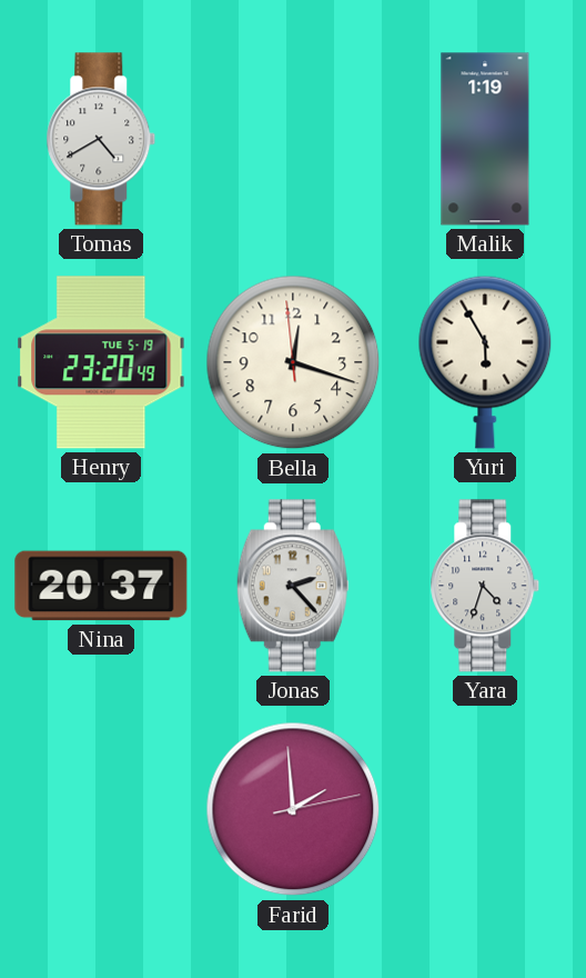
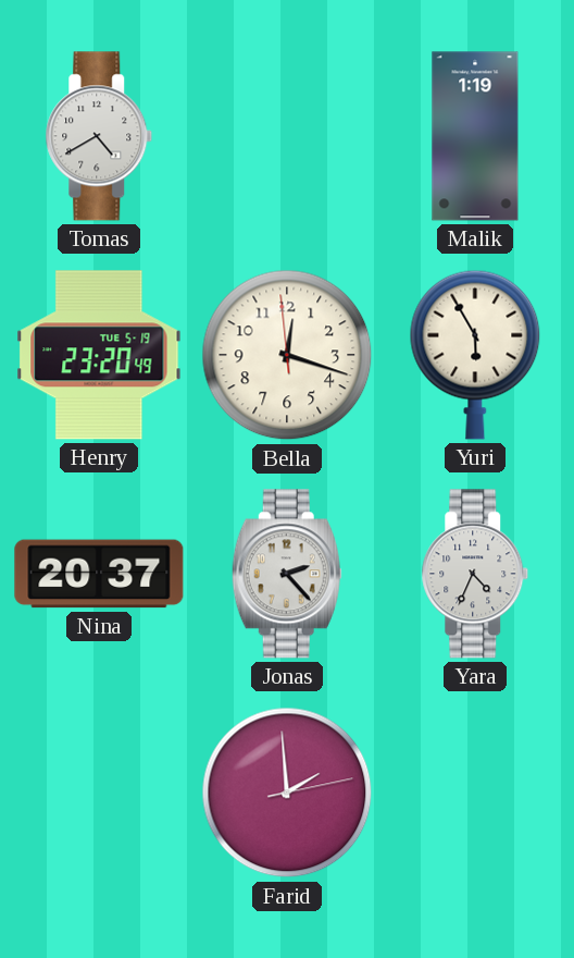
Yara: 4:33 -> 4:34 (475, 574)
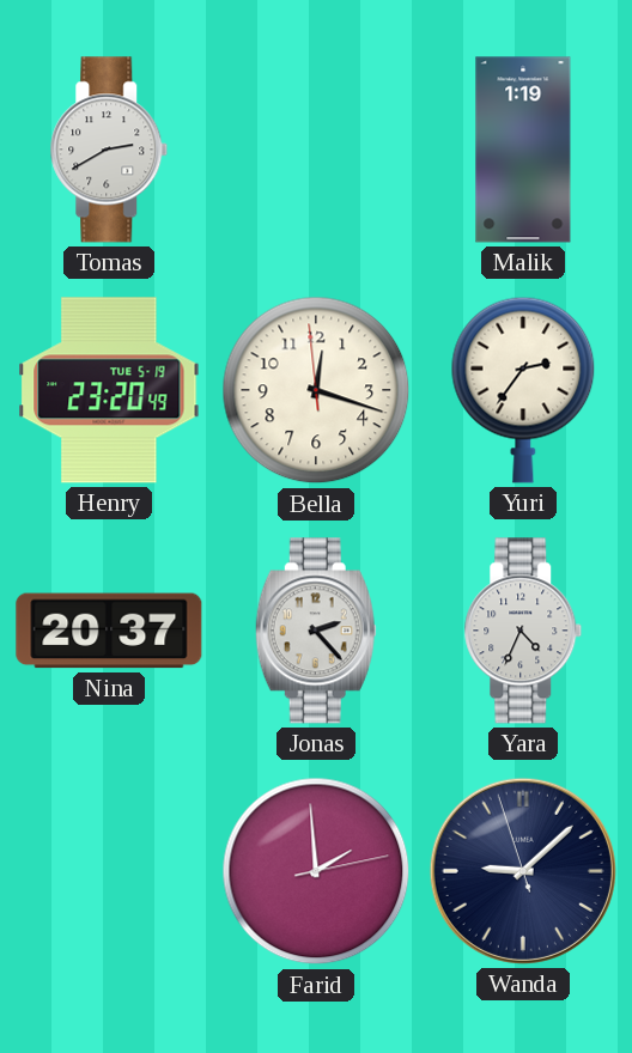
Tomas: 4:40 -> 2:40 (109, 150)
Yuri: 5:55 -> 2:36 (523, 390)
Wanda: none -> 9:07 (523, 871)
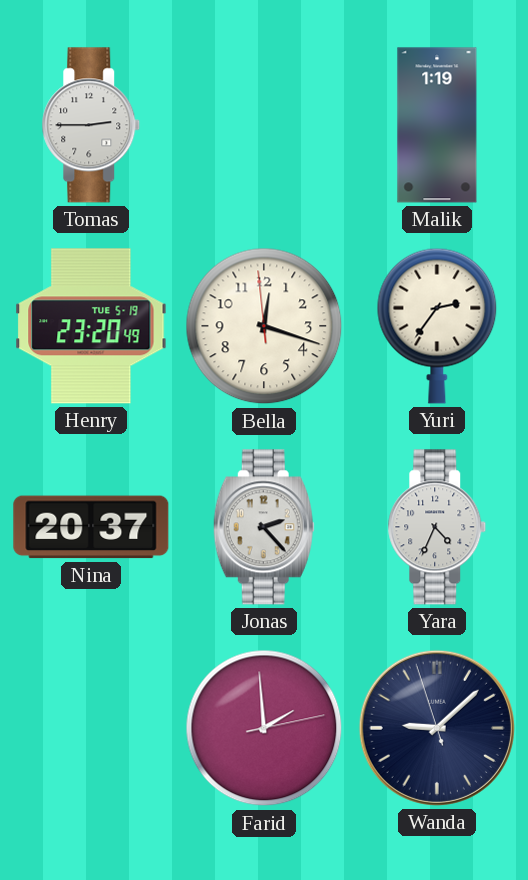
Tomas: 2:40 -> 2:45 (91, 125)
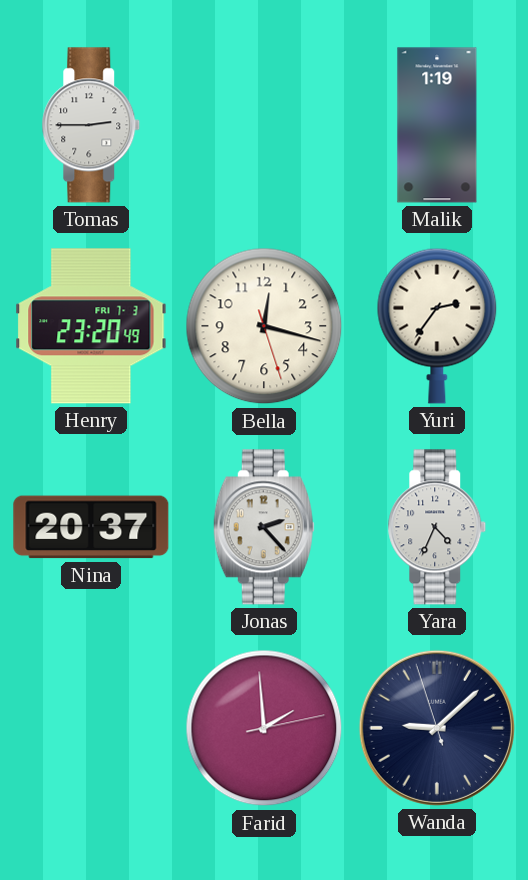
Henry date: TUE 5-19 -> FRI 7-3 (91, 326)
Bella: 12:17:59 -> 12:17:27 (264, 326)
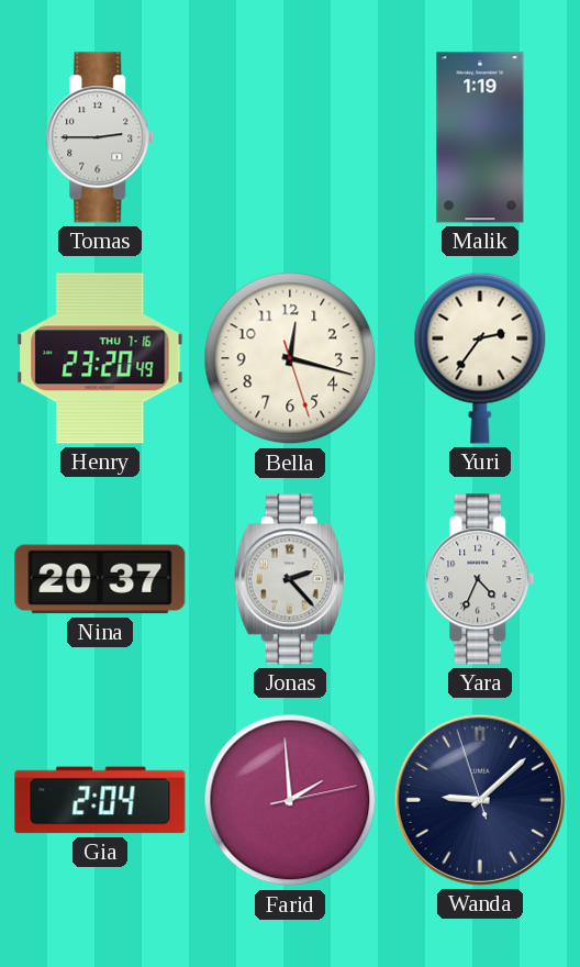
Henry date: FRI 7-3 -> THU 7-16 (100, 358)
Gia: none -> 2:04 (100, 800)
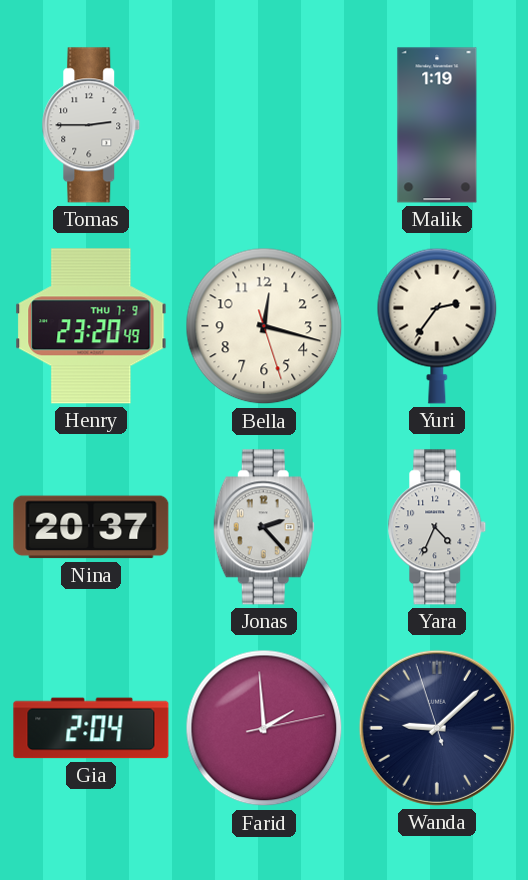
Henry date: THU 7-16 -> THU 7-9 (91, 326)
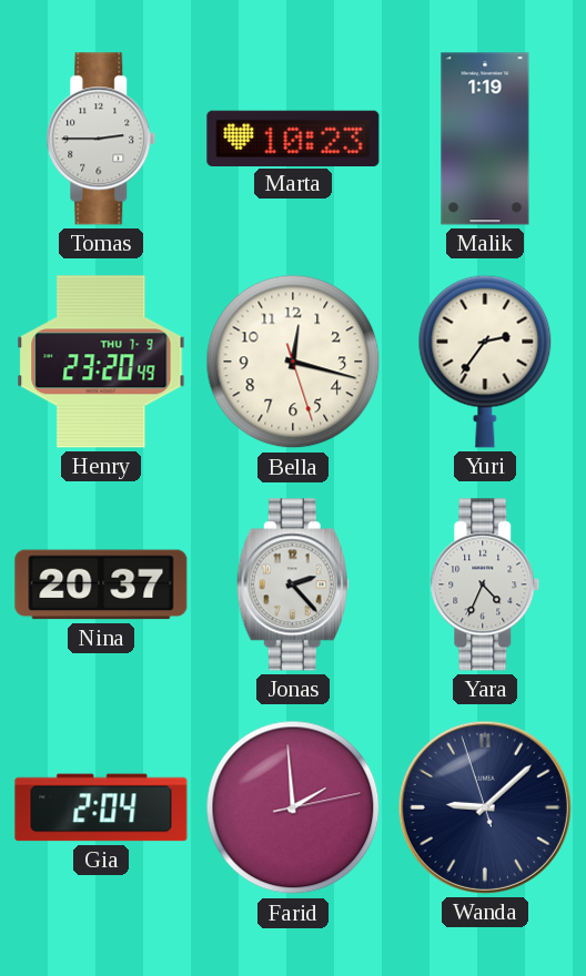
Marta: none -> 10:23 (293, 138)
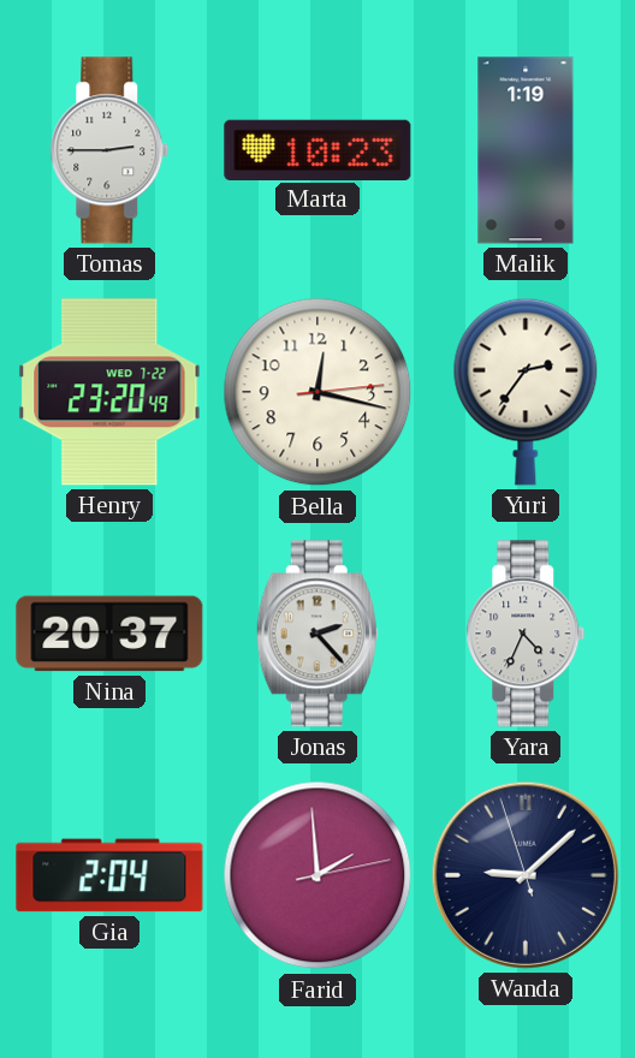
Henry date: THU 7-9 -> WED 7-22 (109, 392)
Bella: 12:17:27 -> 12:17:14 (317, 392)
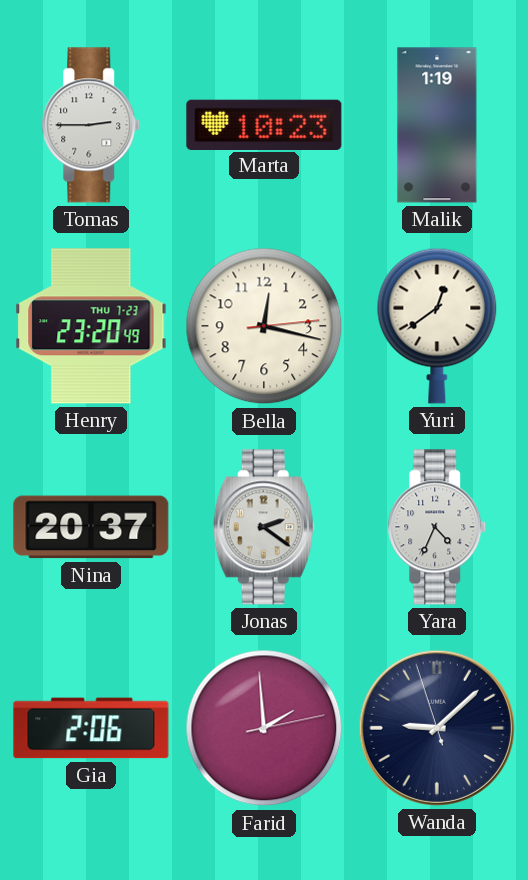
Henry date: WED 7-22 -> THU 7-23 (91, 326)
Yuri: 2:36 -> 12:39 (437, 326)
Jonas: 2:23 -> 2:21 (264, 527)
Gia: 2:04 -> 2:06 (91, 728)
